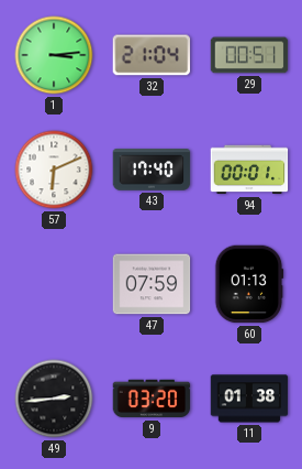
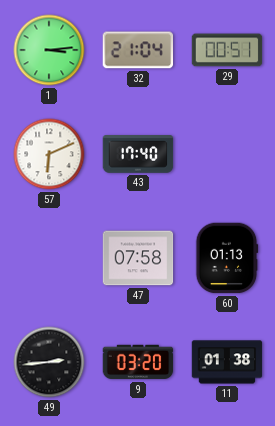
94: 00:01 -> none (249, 170)
47: 07:59 -> 07:58 (138, 258)
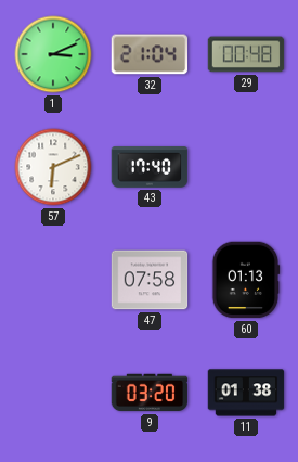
1: 3:14 -> 3:11 (53, 54)
29: 00:51 -> 00:48 (246, 54)
49: 2:44 -> none (49, 362)
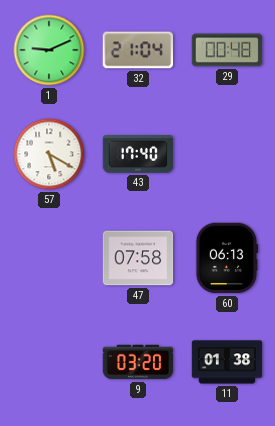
1: 3:11 -> 9:11 (49, 50)
57: 6:11 -> 5:20 (49, 154)
60: 01:13 -> 06:13 (227, 258)
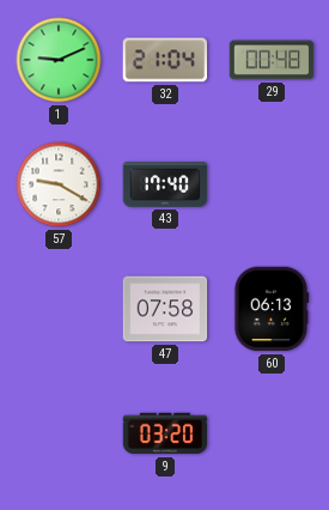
57: 5:20 -> 9:20 (59, 184)
11: 01:38 -> none (227, 362)
